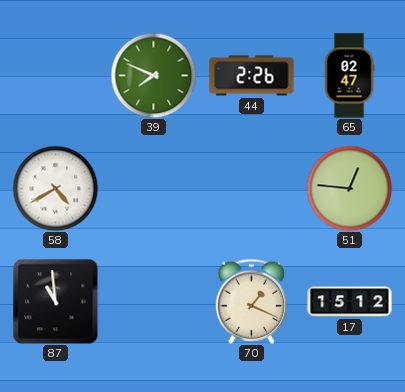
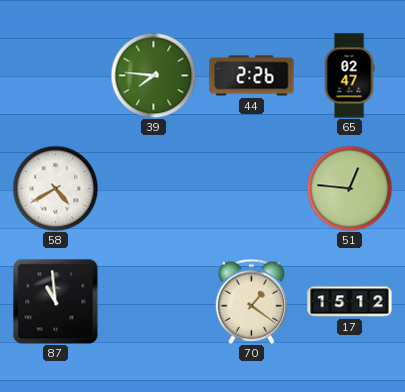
39: 7:49 -> 7:46 (153, 75)
70: 1:19 -> 1:21 (252, 301)
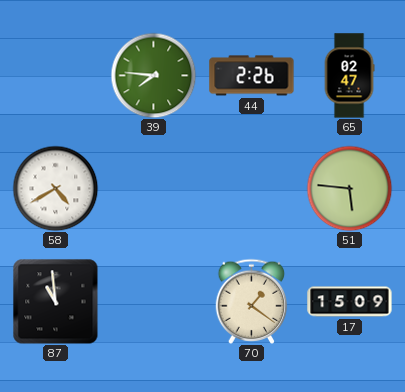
51: 12:46 -> 5:46 (349, 188)
17: 15:12 -> 15:09 (350, 302)
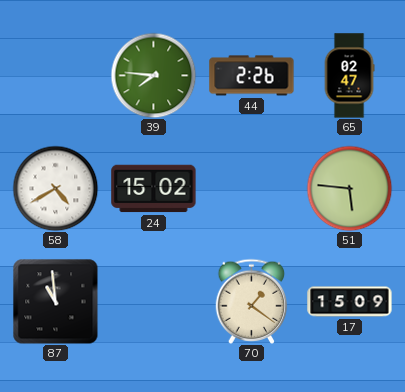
24: none -> 15:02 (154, 189)
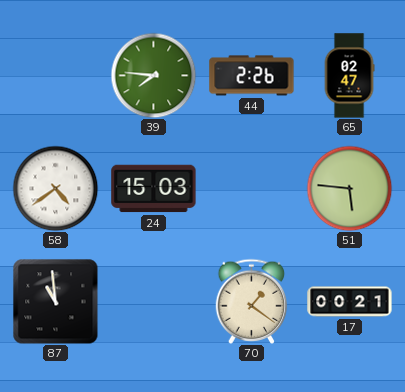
58: 4:40 -> 4:39 (55, 188)
24: 15:02 -> 15:03 (154, 189)
17: 15:09 -> 00:21 (350, 302)
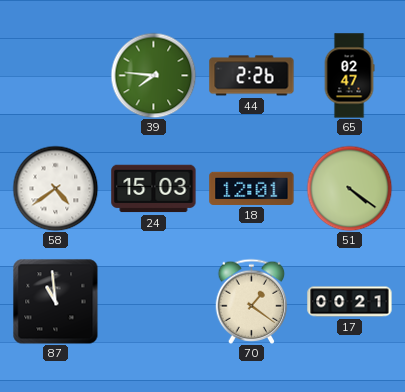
18: none -> 12:01 (252, 188)
51: 5:46 -> 4:21 (349, 188)
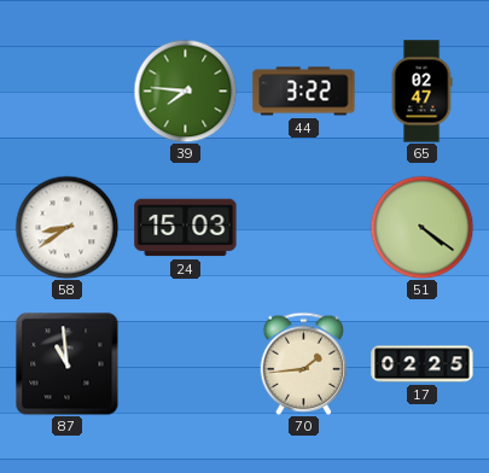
44: 2:26 -> 3:22 (304, 92)
58: 4:39 -> 8:39 (66, 227)
18: 12:01 -> none (252, 188)
70: 1:21 -> 1:44 (304, 363)
17: 00:21 -> 02:25 (423, 364)
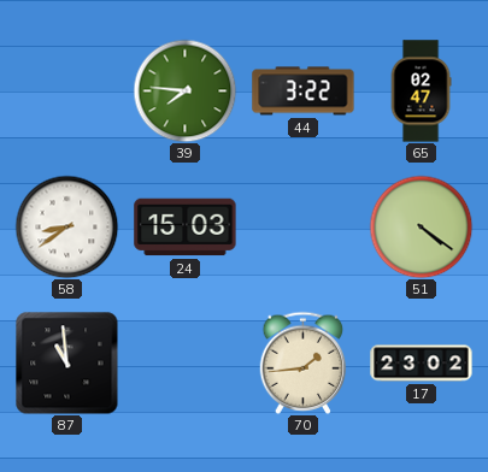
17: 02:25 -> 23:02 (422, 364)
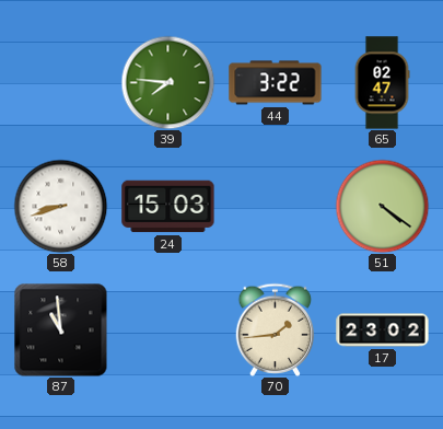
58: 8:39 -> 8:42 (60, 206)
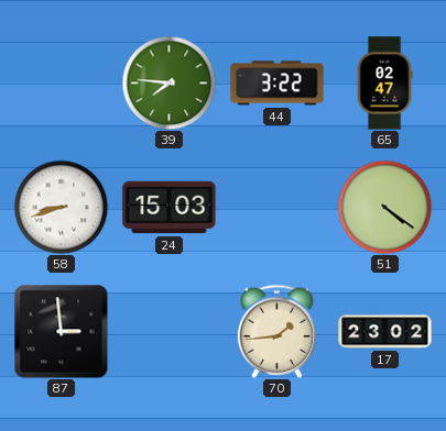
87: 10:59 -> 2:59 (61, 331)
